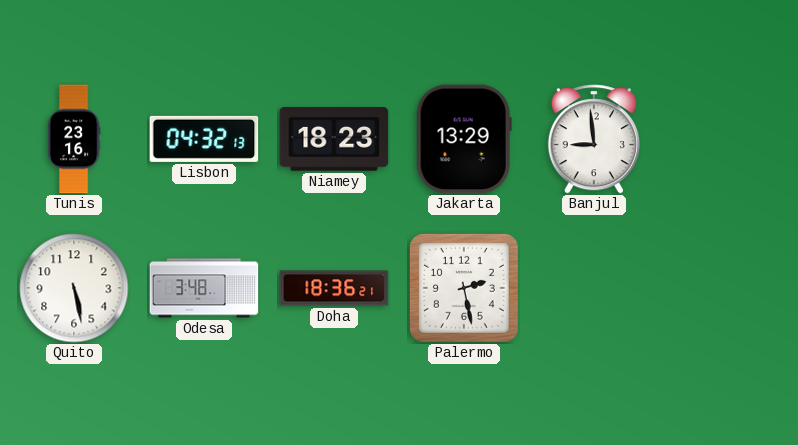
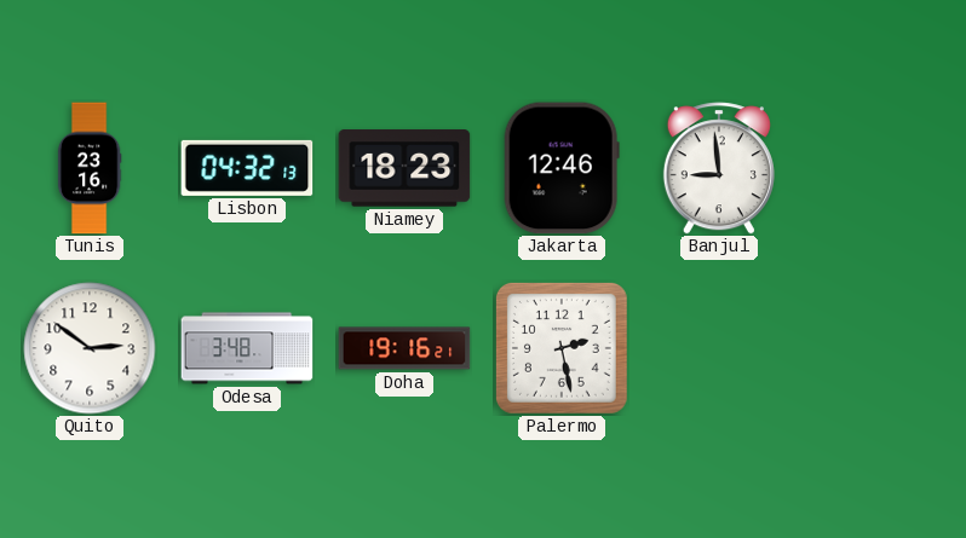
Jakarta: 13:29 -> 12:46 (562, 168)
Quito: 5:28 -> 2:51 (90, 348)
Doha: 18:36 -> 19:16 (404, 348)
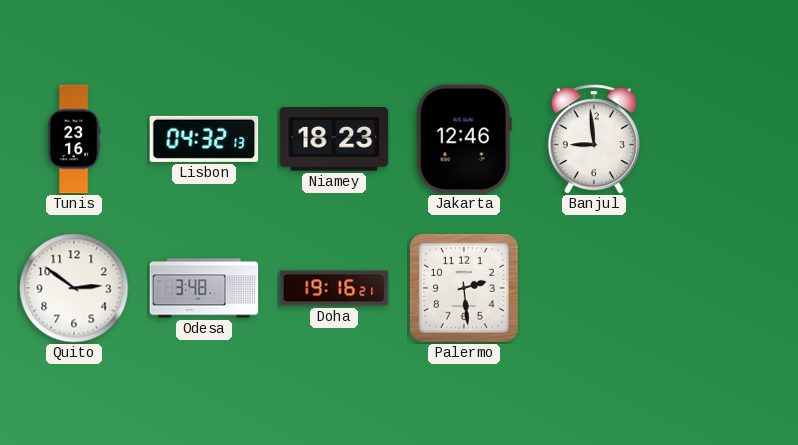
Palermo: 2:28 -> 2:29 (464, 288)
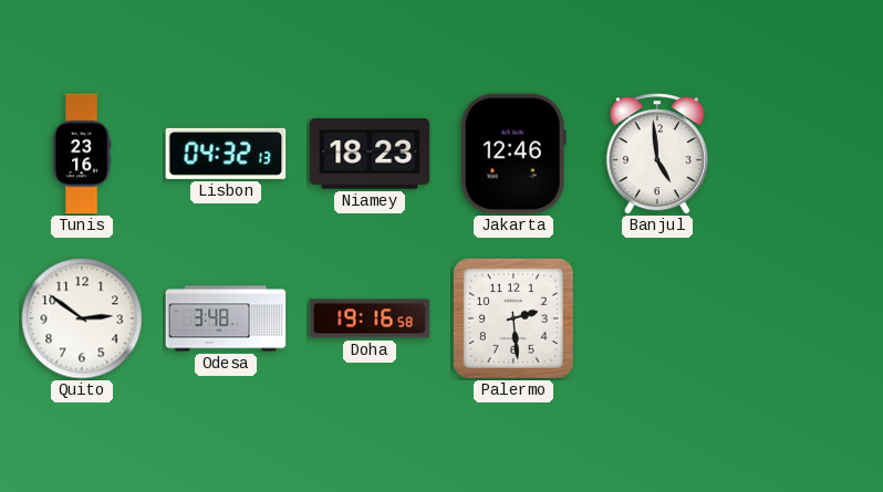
Banjul: 8:59 -> 4:59 (657, 154)
Doha: 19:16:21 -> 19:16:58 (370, 318)
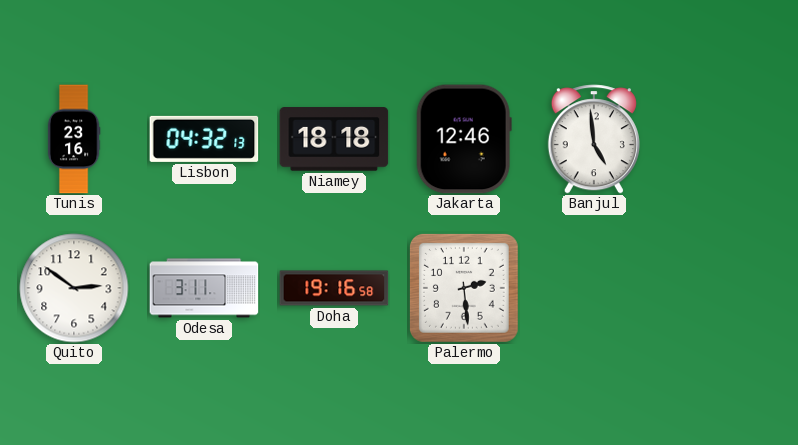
Niamey: 18:23 -> 18:18 (334, 139)
Odesa: 3:48 -> 3:11 (204, 288)
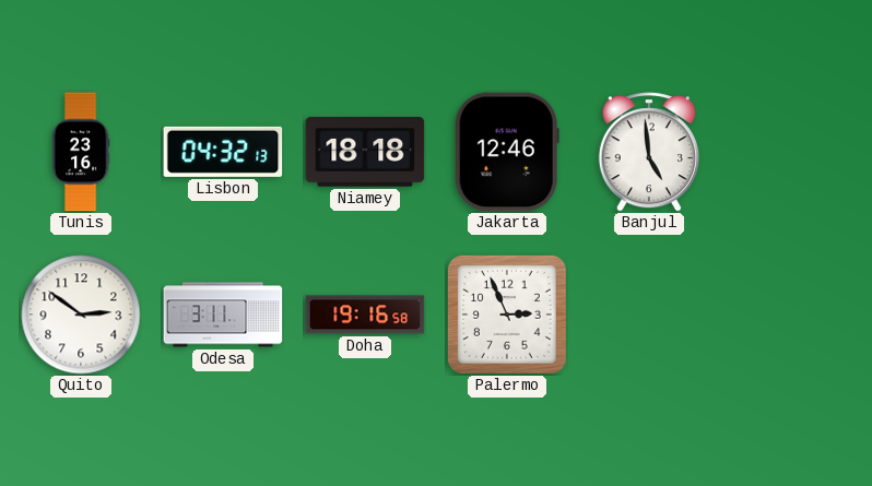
Palermo: 2:29 -> 2:56 (507, 315)
